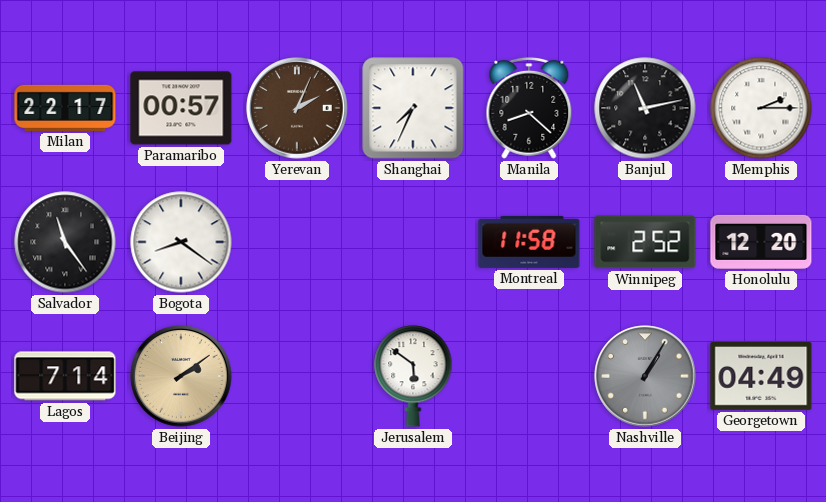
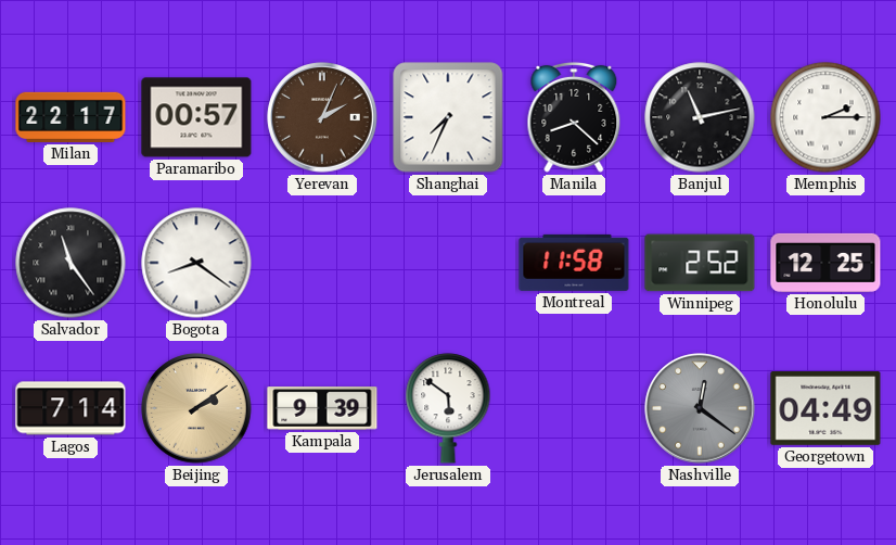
Honolulu: 12:20 -> 12:25 (825, 263)
Kampala: none -> 9:39 (322, 408)
Nashville: 1:05 -> 12:21 (700, 408)
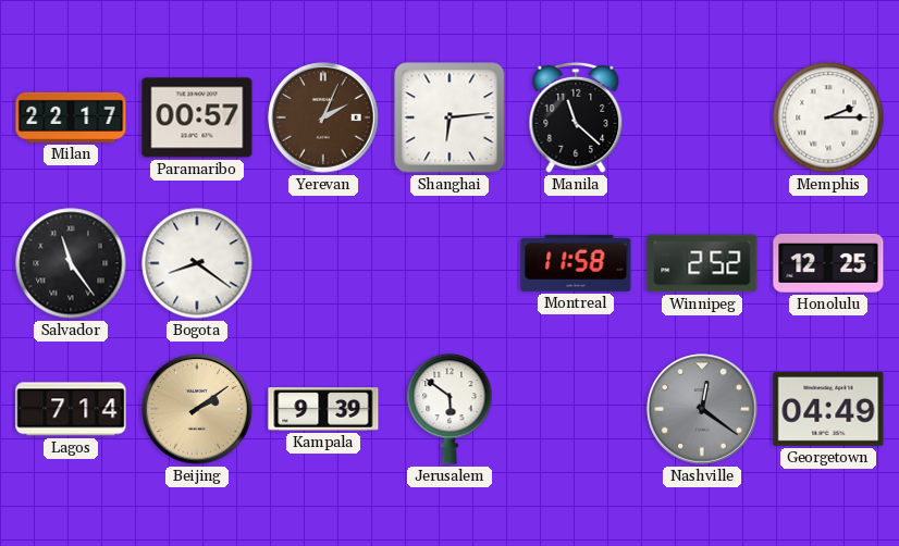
Shanghai: 7:34 -> 6:14 (449, 117)
Manila: 8:22 -> 11:22 (576, 117)
Banjul: 11:13 -> none (700, 117)
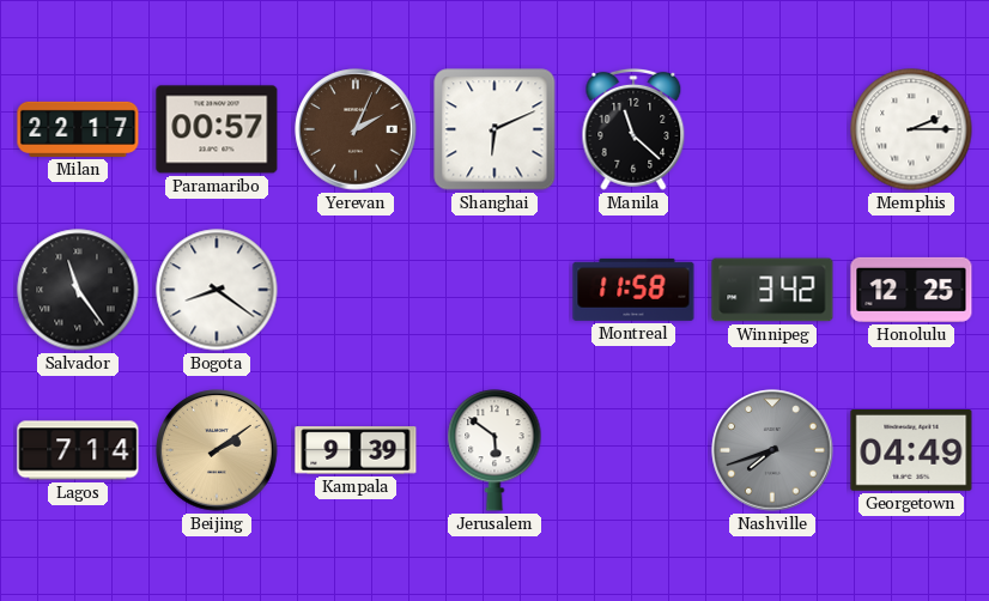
Shanghai: 6:14 -> 6:11 (494, 129)
Winnipeg: 2:52 -> 3:42 (772, 290)
Nashville: 12:21 -> 7:42 (772, 450)
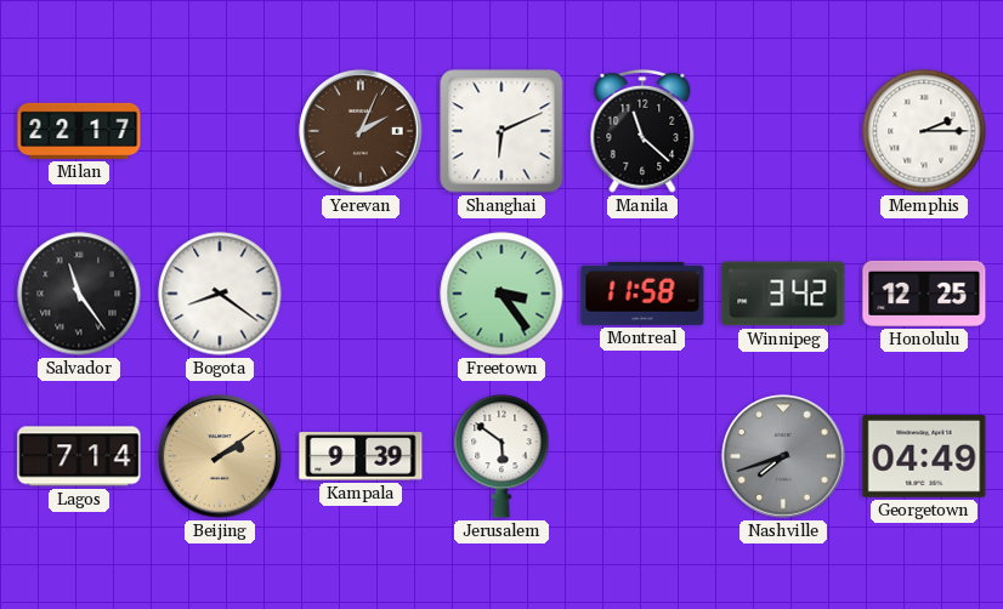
Paramaribo: 00:57 -> none (217, 129)
Freetown: none -> 3:24 (501, 294)
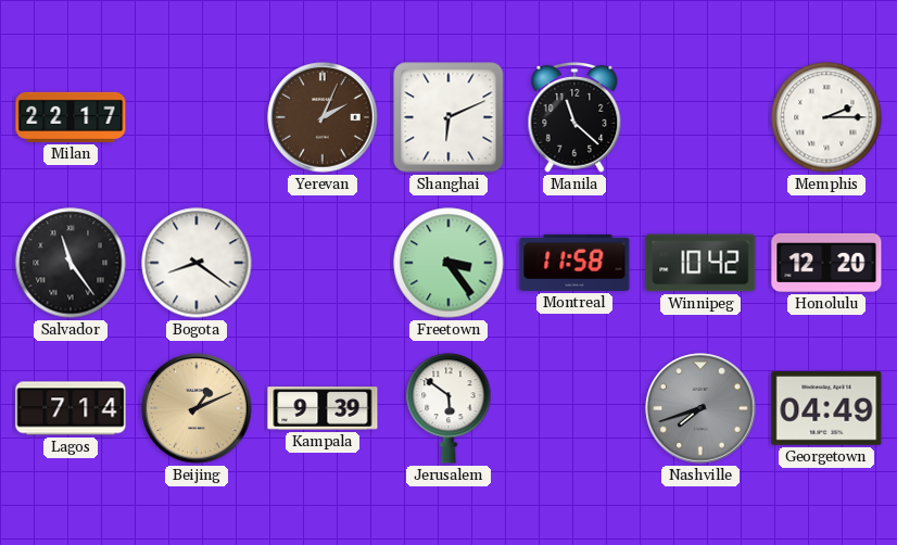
Winnipeg: 3:42 -> 10:42 (700, 263)
Honolulu: 12:25 -> 12:20 (826, 263)
Beijing: 2:09 -> 1:11 (197, 408)
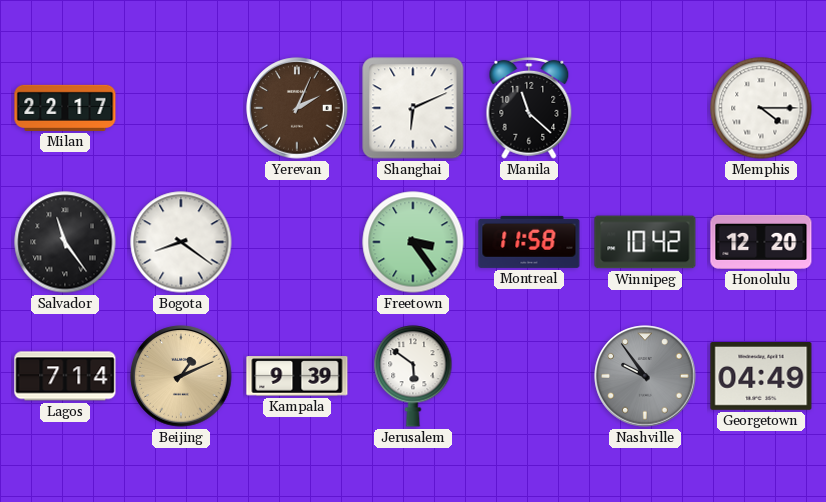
Memphis: 2:15 -> 4:15 (761, 108)
Nashville: 7:42 -> 9:54 (645, 376)
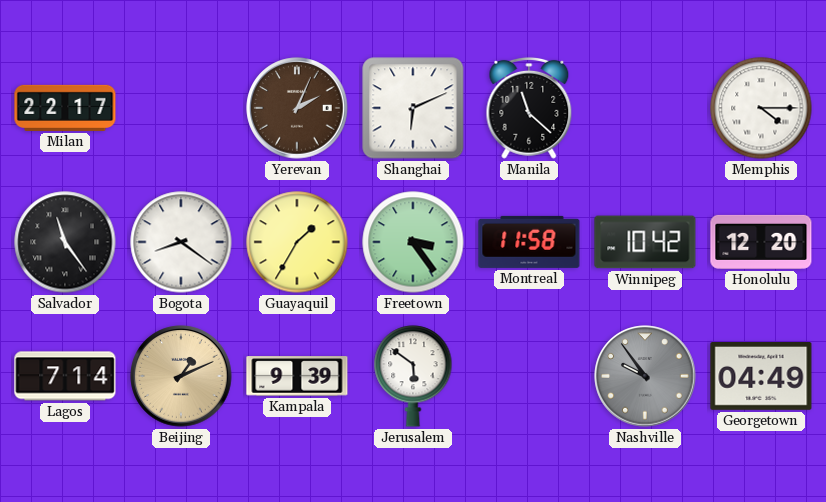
Guayaquil: none -> 1:35 (297, 242)
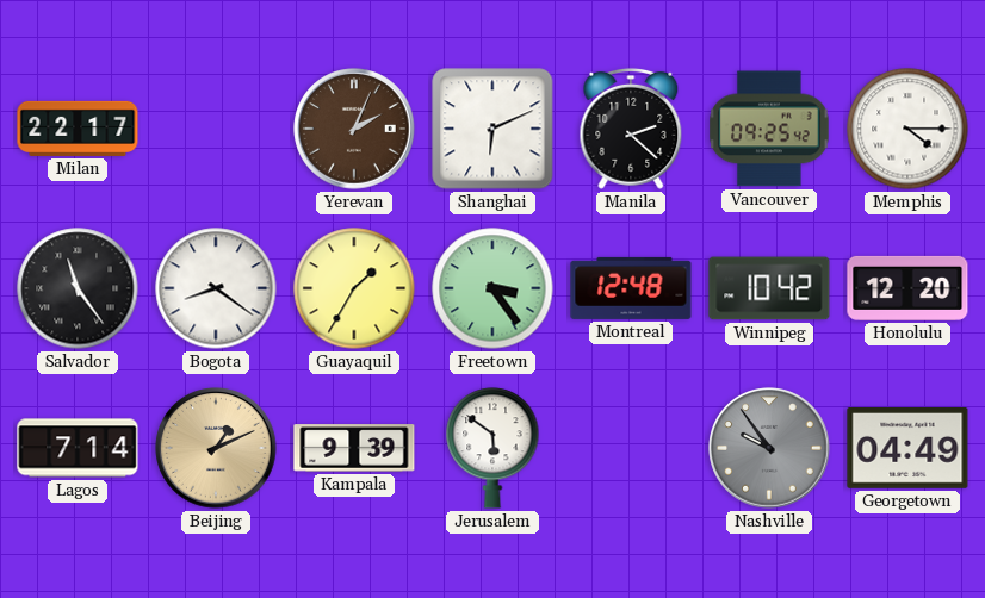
Manila: 11:22 -> 2:22 (631, 129)
Vancouver: none -> 09:25 (769, 129)
Montreal: 11:58 -> 12:48 (631, 288)
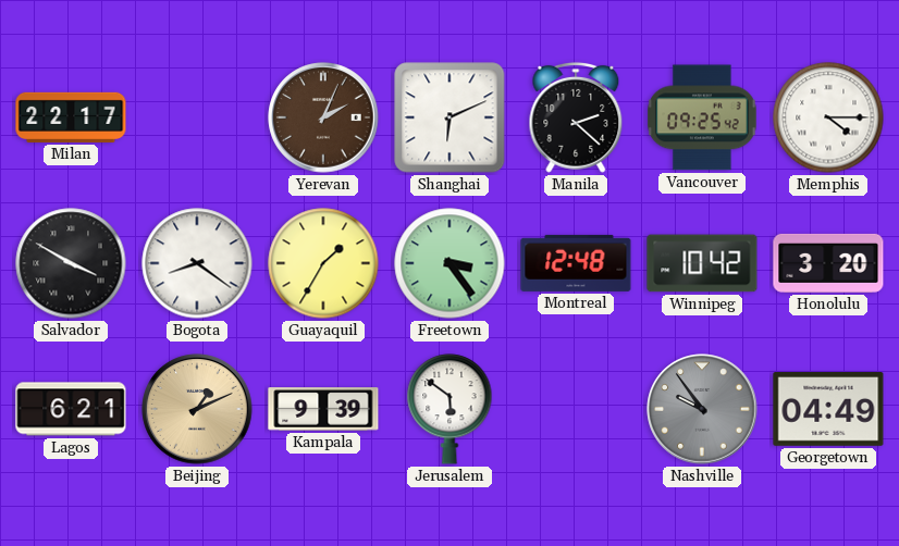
Salvador: 11:24 -> 3:50 (71, 263)
Honolulu: 12:20 -> 3:20 (828, 263)
Lagos: 7:14 -> 6:21 (71, 409)
